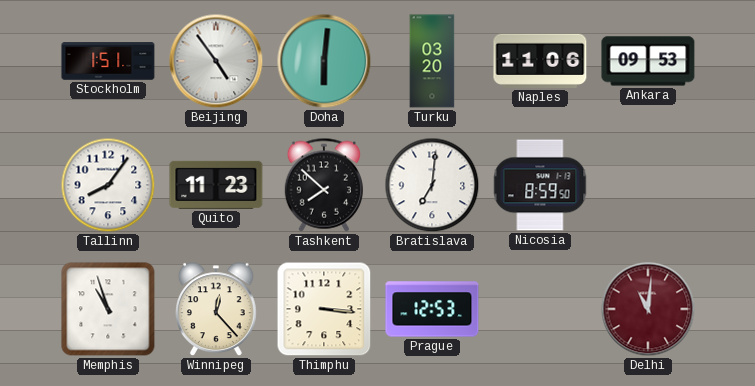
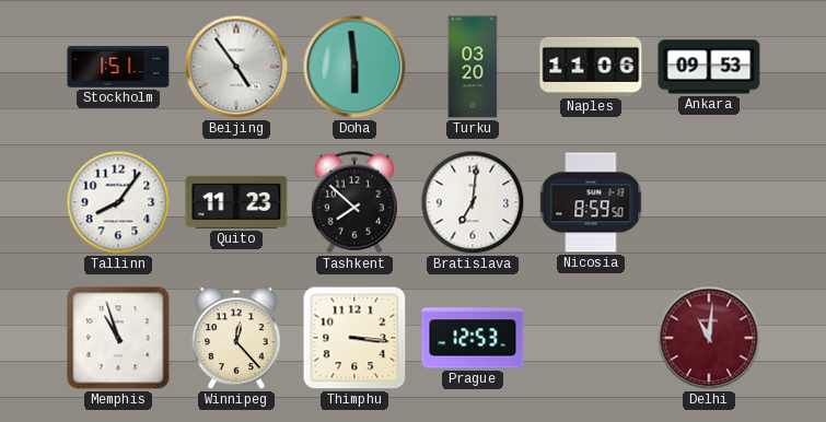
Doha: 6:01 -> 5:59 (354, 67)
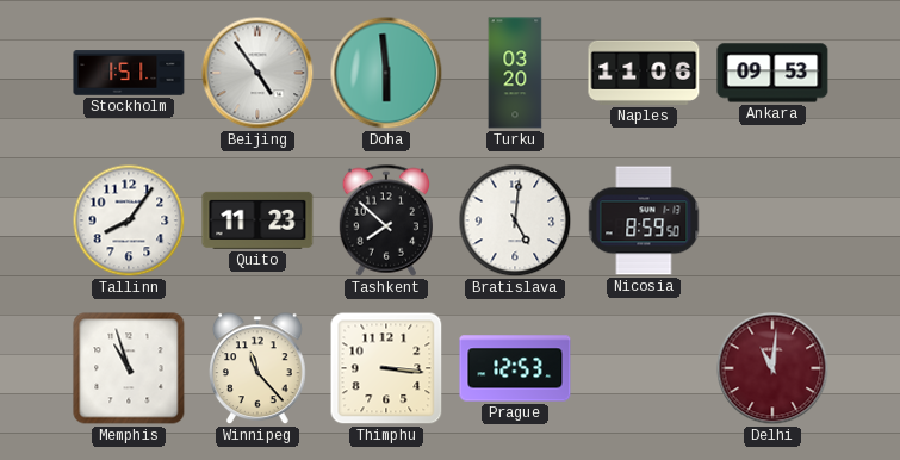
Bratislava: 7:01 -> 5:01 (515, 220)
Winnipeg: 12:23 -> 11:23 (259, 369)
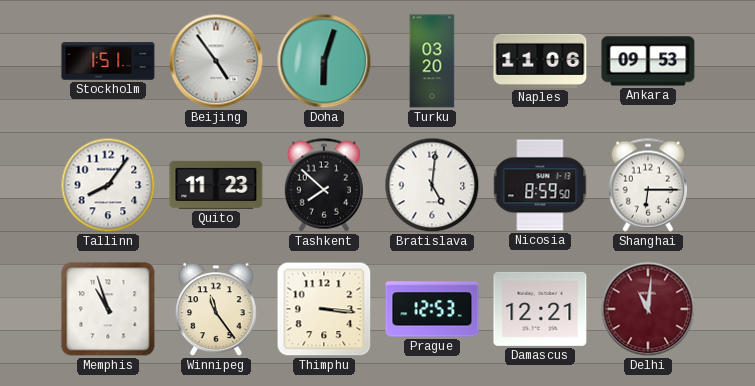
Doha: 5:59 -> 6:03 (324, 61)
Shanghai: none -> 6:15 (647, 185)
Winnipeg: 11:23 -> 11:24 (217, 310)
Damascus: none -> 12:21 (540, 309)
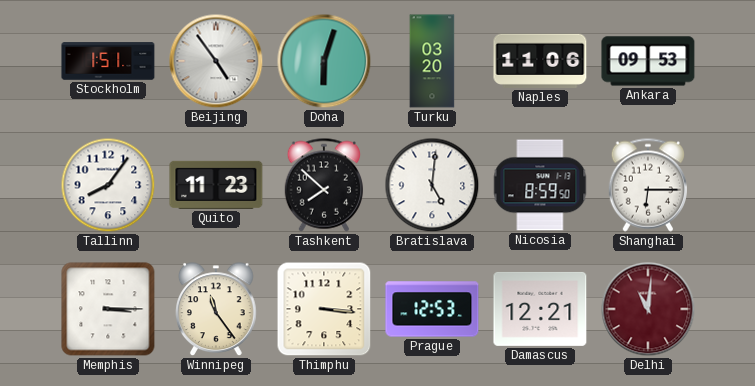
Memphis: 10:57 -> 3:15 (108, 309)
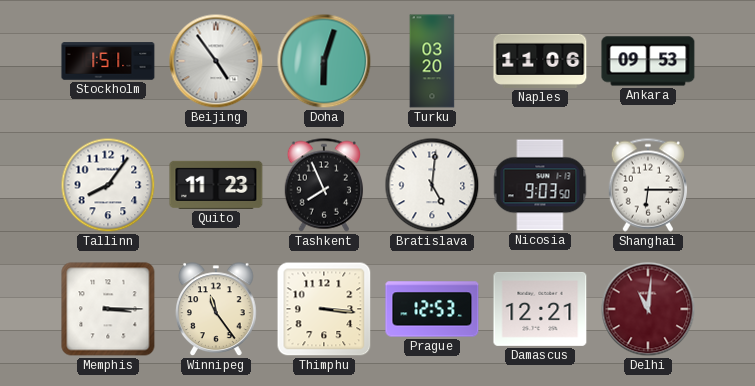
Tashkent: 7:52 -> 7:56 (323, 185)
Nicosia: 8:59 -> 9:03 (540, 185)
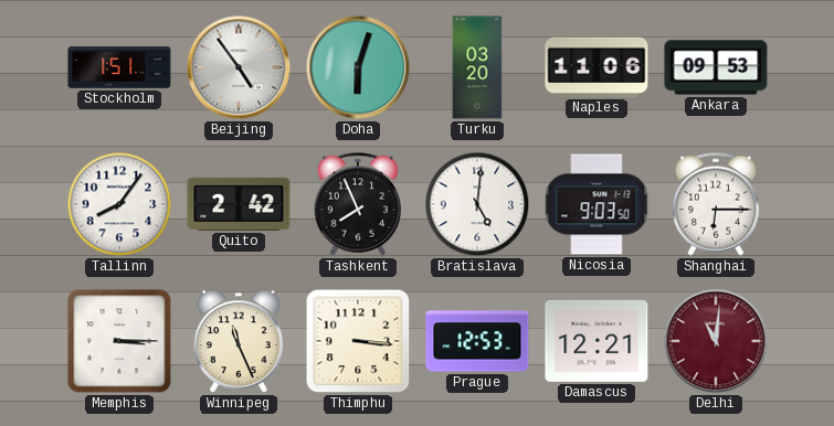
Quito: 11:23 -> 2:42 (239, 204)
Winnipeg: 11:24 -> 11:26 (240, 342)
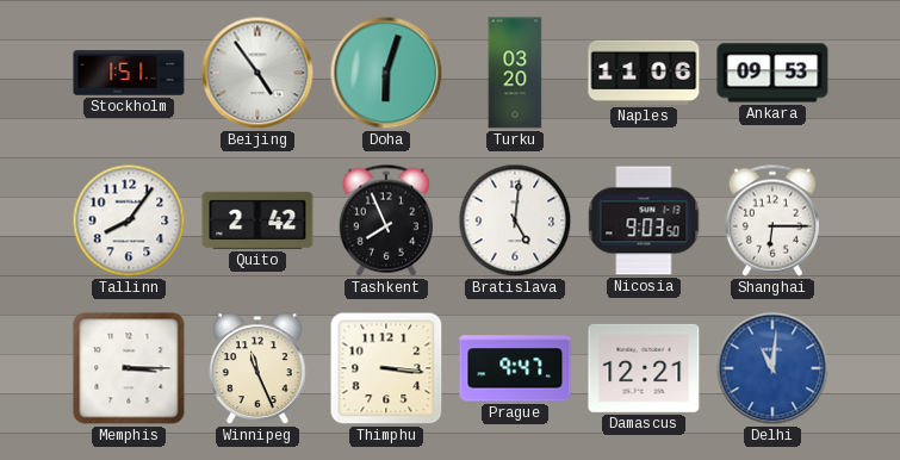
Prague: 12:53 -> 9:47 (515, 368)
Delhi dial: burgundy -> blue (772, 368)
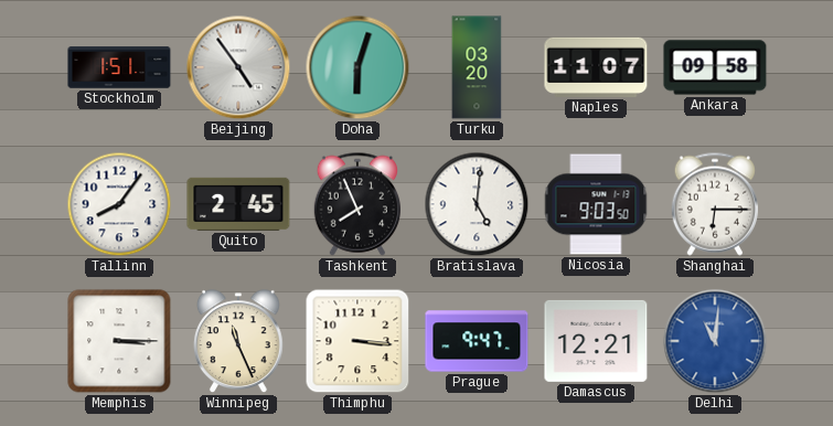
Naples: 11:06 -> 11:07 (596, 67)
Ankara: 09:53 -> 09:58 (715, 67)
Quito: 2:42 -> 2:45 (238, 204)
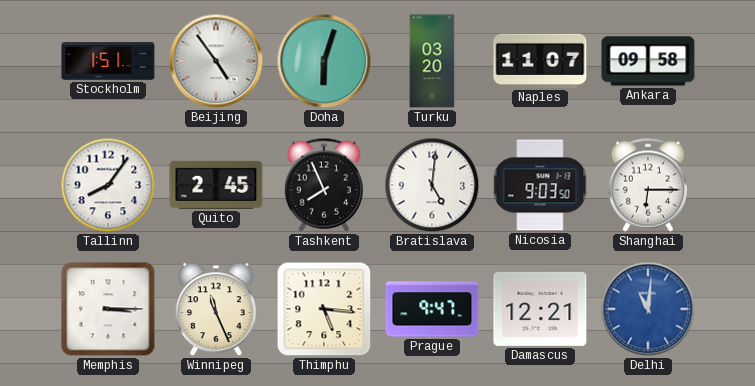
Thimphu: 3:16 -> 5:16 (324, 309)
